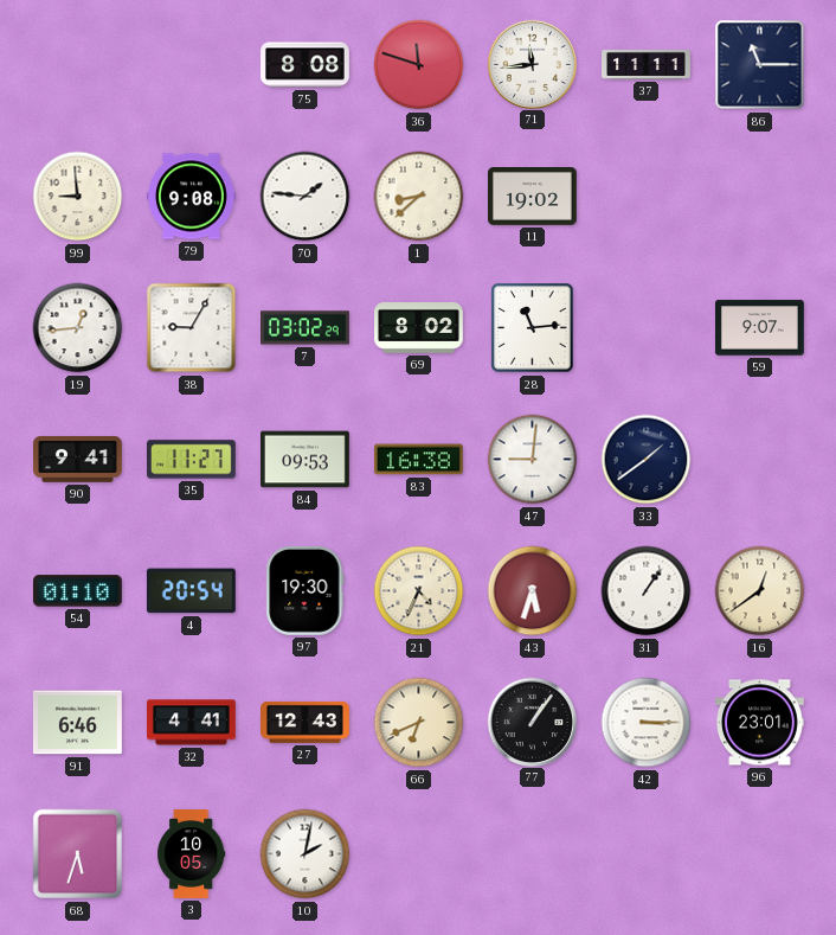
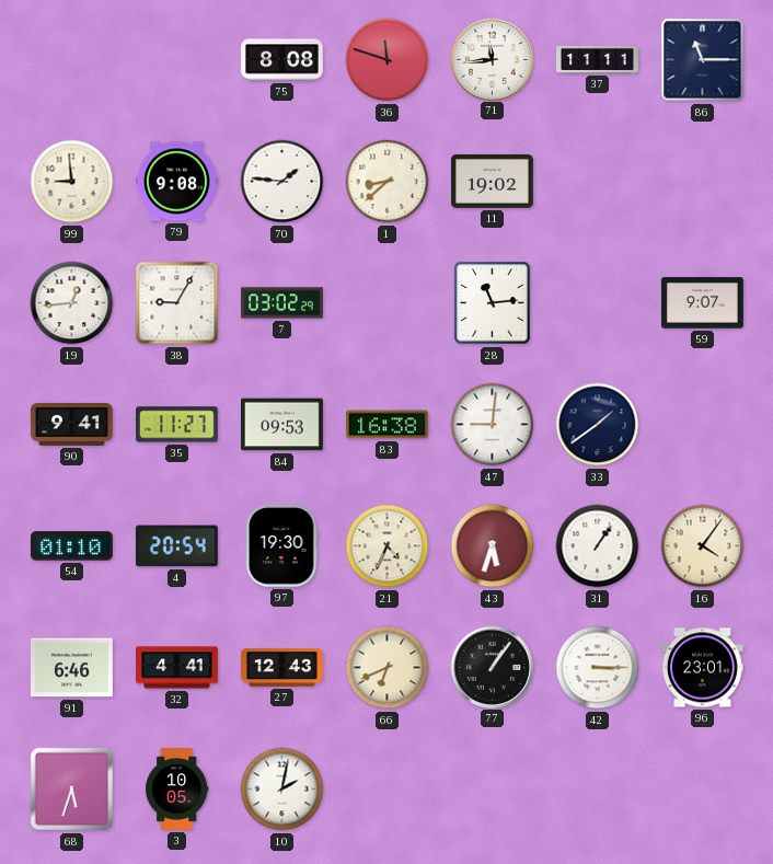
69: 8:02 -> none (419, 328)
16: 12:39 -> 4:06 (703, 546)
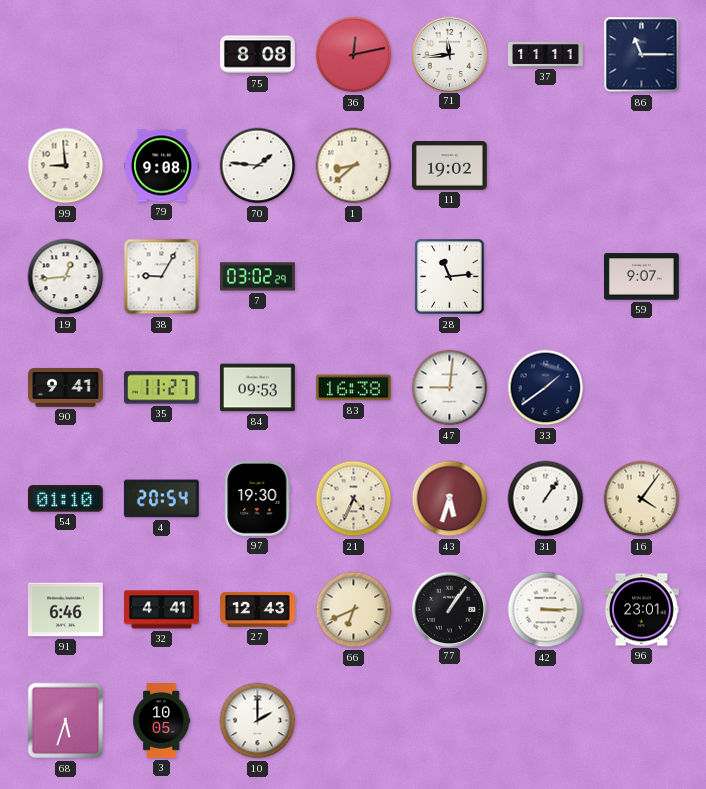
36: 11:48 -> 12:13 (354, 55)
10: 2:02 -> 2:00 (258, 721)
